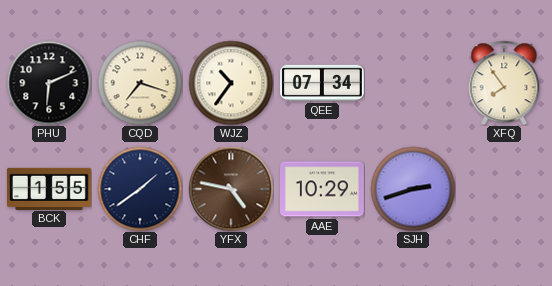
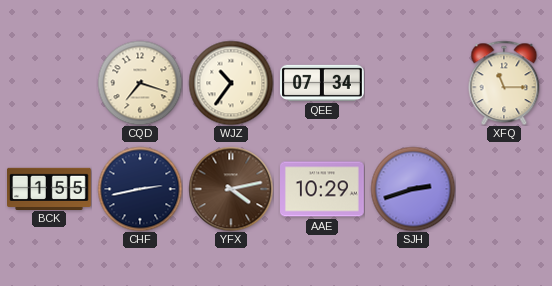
PHU: 6:11 -> none (49, 83)
XFQ: 7:54 -> 11:15 (504, 83)
CHF: 1:39 -> 2:43 (140, 189)
YFX: 4:47 -> 4:13 (231, 189)
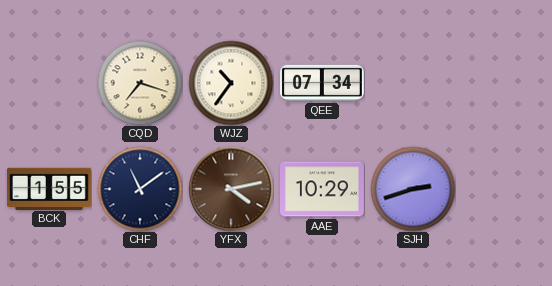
XFQ: 11:15 -> none (504, 83)
CHF: 2:43 -> 11:09 (140, 189)
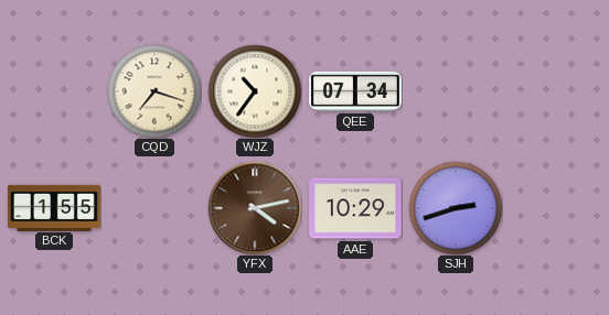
CHF: 11:09 -> none (140, 189)
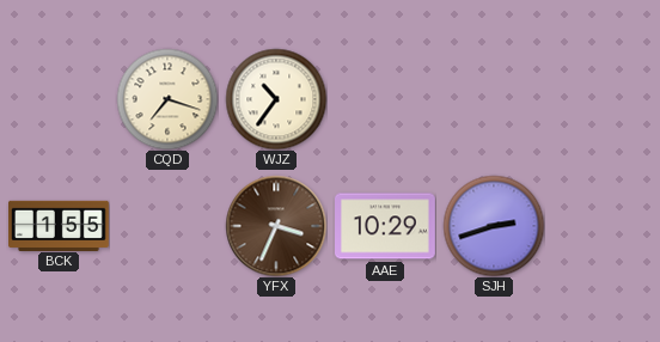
QEE: 07:34 -> none (356, 91)
YFX: 4:13 -> 3:34 (276, 226)
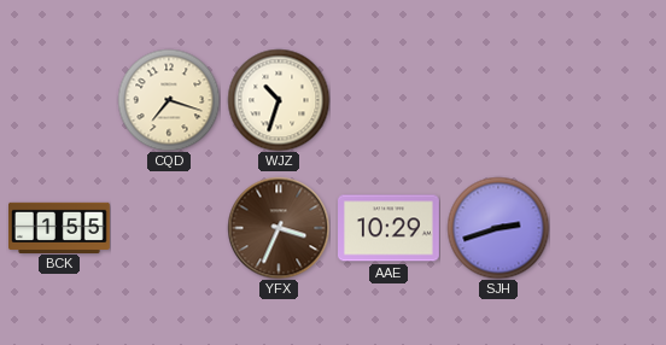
WJZ: 10:36 -> 10:33 (279, 100)
